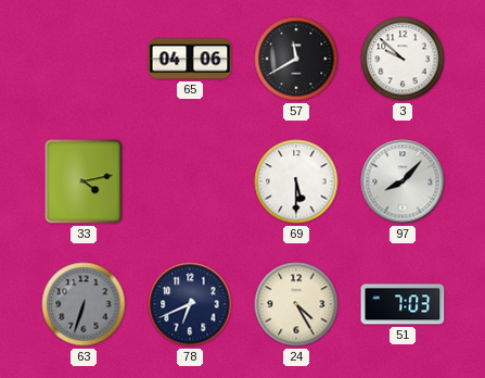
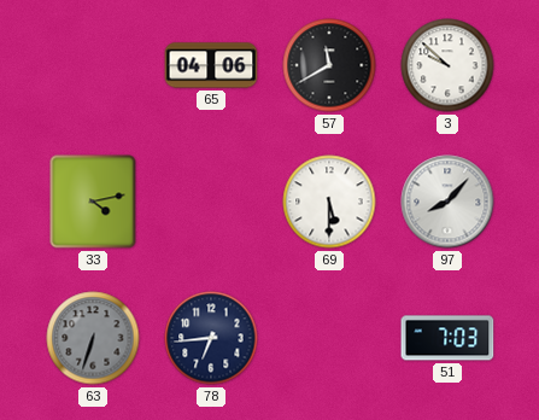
78: 6:41 -> 6:44 (211, 338)
24: 4:25 -> none (296, 304)
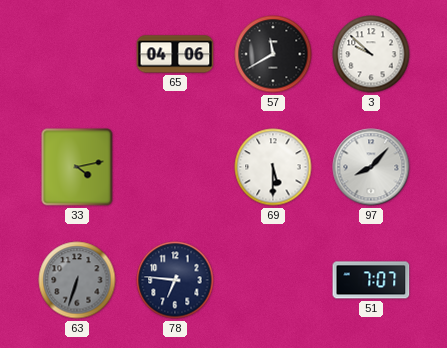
78: 6:44 -> 6:46 (175, 280)
51: 7:03 -> 7:07 (371, 280)
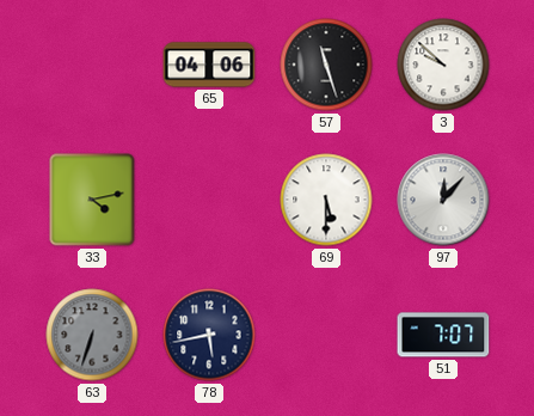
57: 11:40 -> 11:27 (326, 65)
97: 8:07 -> 12:07 (443, 200)
78: 6:46 -> 5:43 (209, 335)
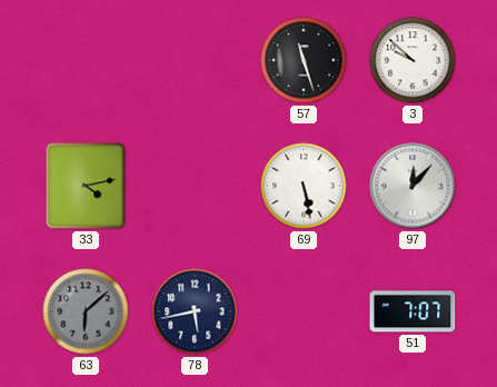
65: 04:06 -> none (209, 65)
69: 5:30 -> 5:28 (304, 186)
63: 6:33 -> 6:08 (86, 311)
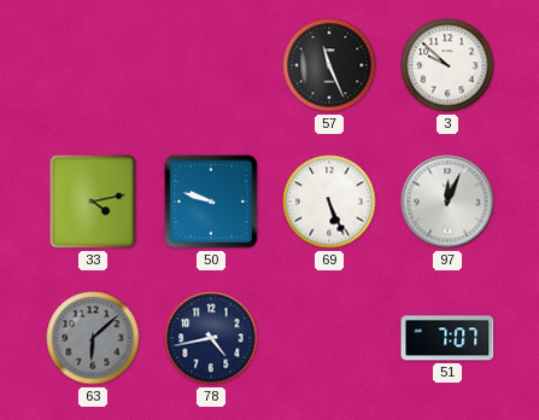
57: 11:27 -> 11:26 (329, 65)
50: none -> 9:48 (211, 202)
69: 5:28 -> 5:26 (329, 202)
97: 12:07 -> 12:04 (447, 202)
78: 5:43 -> 4:43 (211, 338)
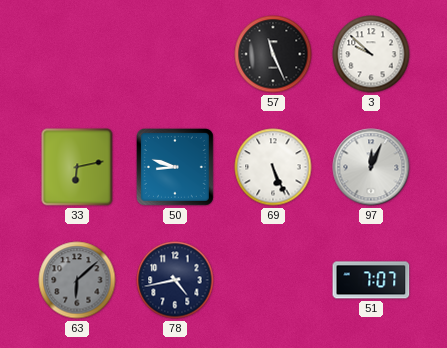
33: 4:13 -> 6:13 (77, 167)
50: 9:48 -> 8:48 (175, 167)
